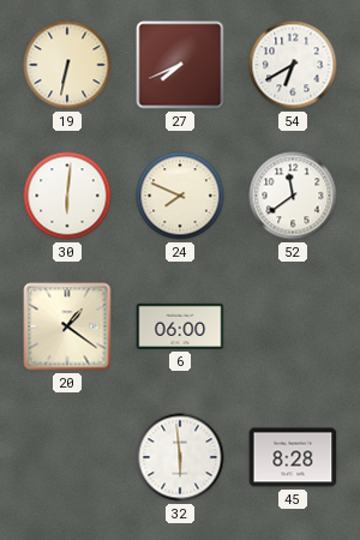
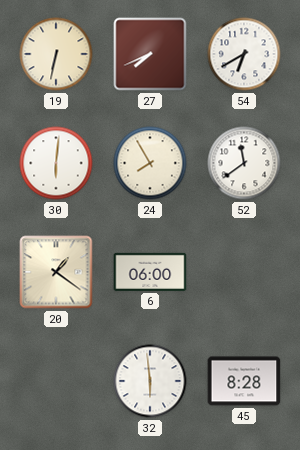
24: 7:49 -> 7:55 (150, 163)
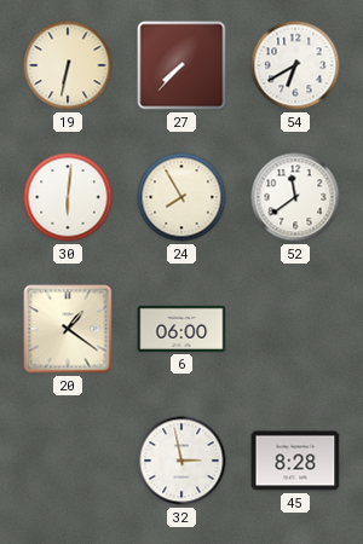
27: 7:41 -> 7:37 (181, 65)
32: 5:59 -> 2:58 (181, 461)
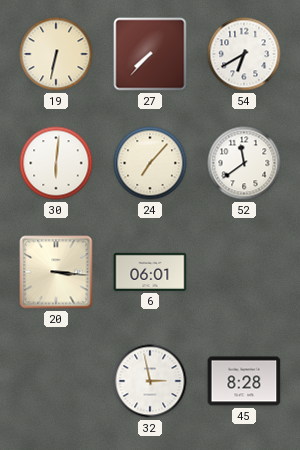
24: 7:55 -> 7:07 (150, 163)
20: 1:21 -> 3:16 (56, 272)
6: 06:00 -> 06:01 (150, 272)
